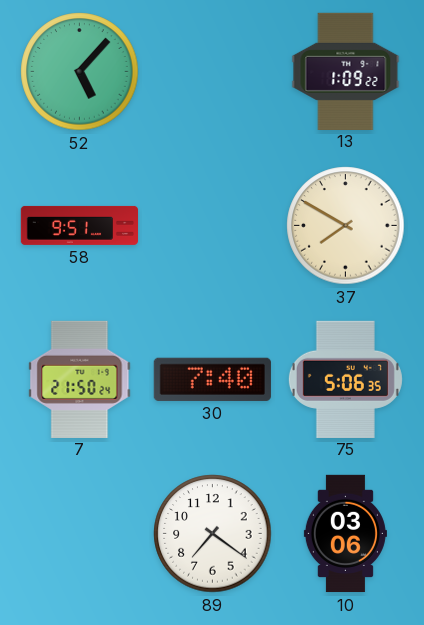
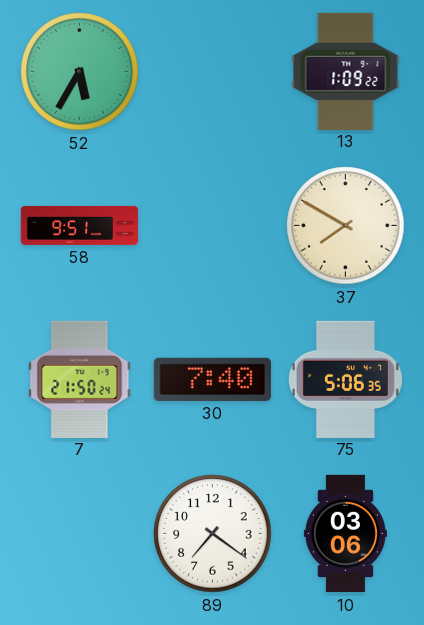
52: 5:07 -> 5:35 (80, 72)
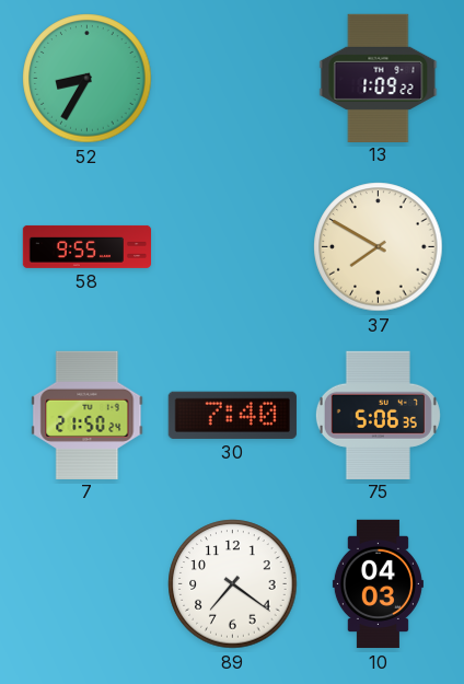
52: 5:35 -> 8:35 (88, 79)
58: 9:51 -> 9:55 (88, 246)
10: 03:06 -> 04:03 (378, 584)
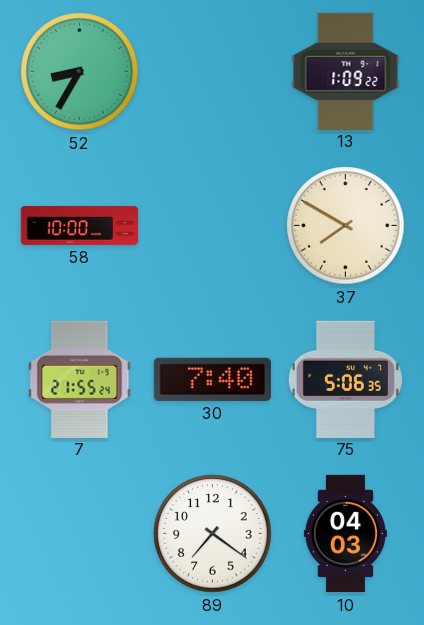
58: 9:55 -> 10:00 (80, 225)
7: 21:50 -> 21:55 (80, 379)
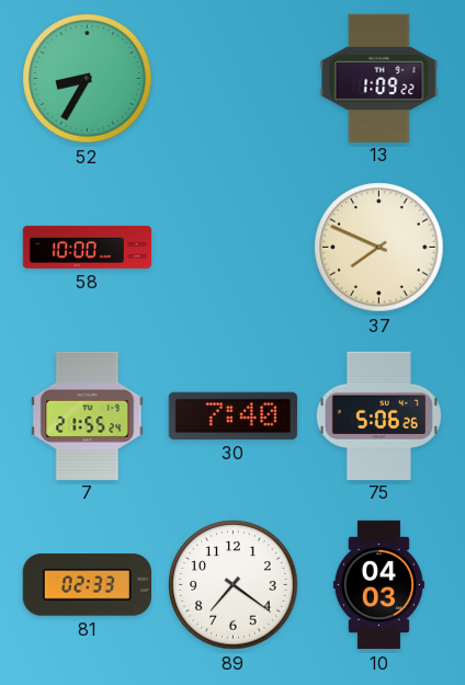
37: 7:50 -> 7:49 (379, 248)
75: 5:06:35 -> 5:06:26 (378, 415)
81: none -> 02:33 (87, 585)
